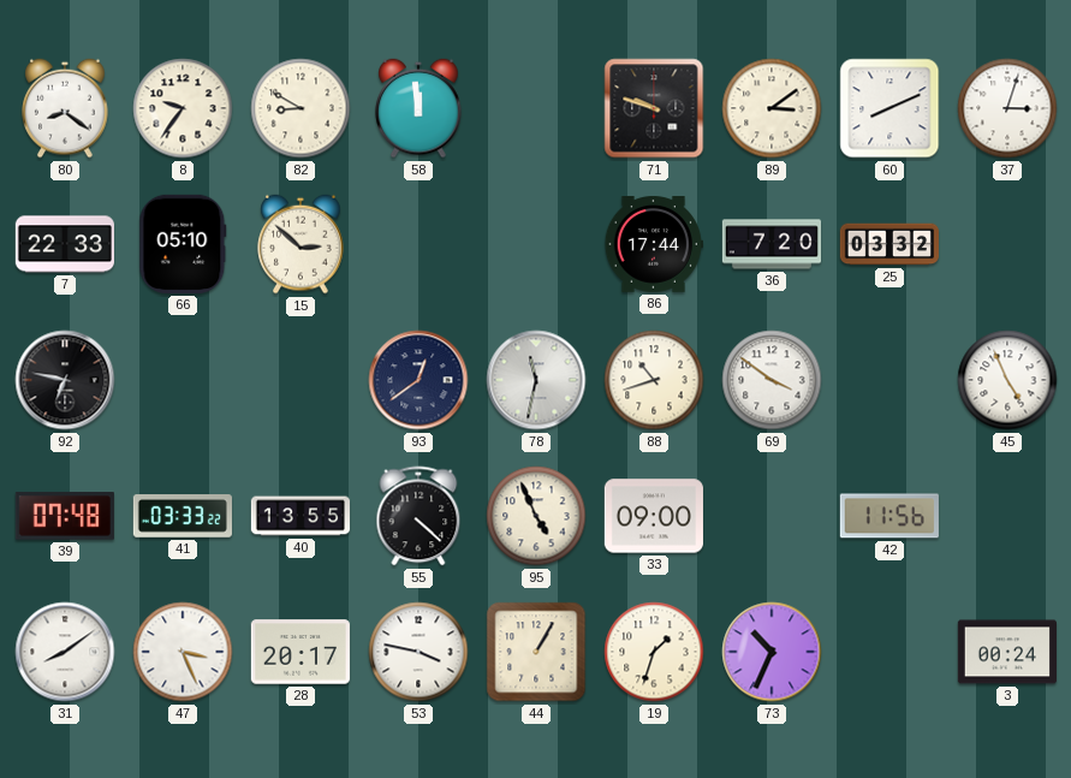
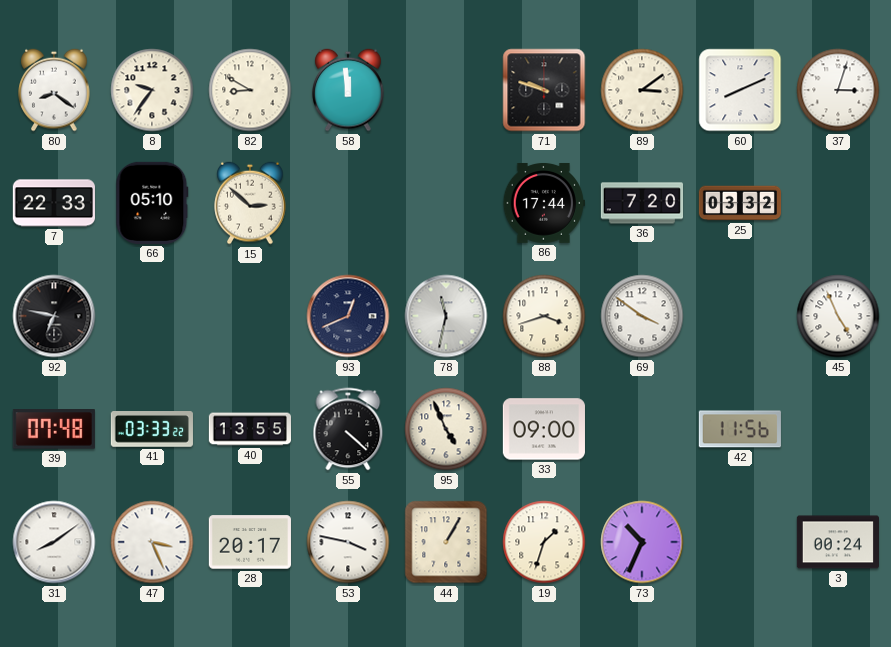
93: 12:39 -> 12:41 (348, 316)
88: 10:42 -> 3:42 (544, 316)
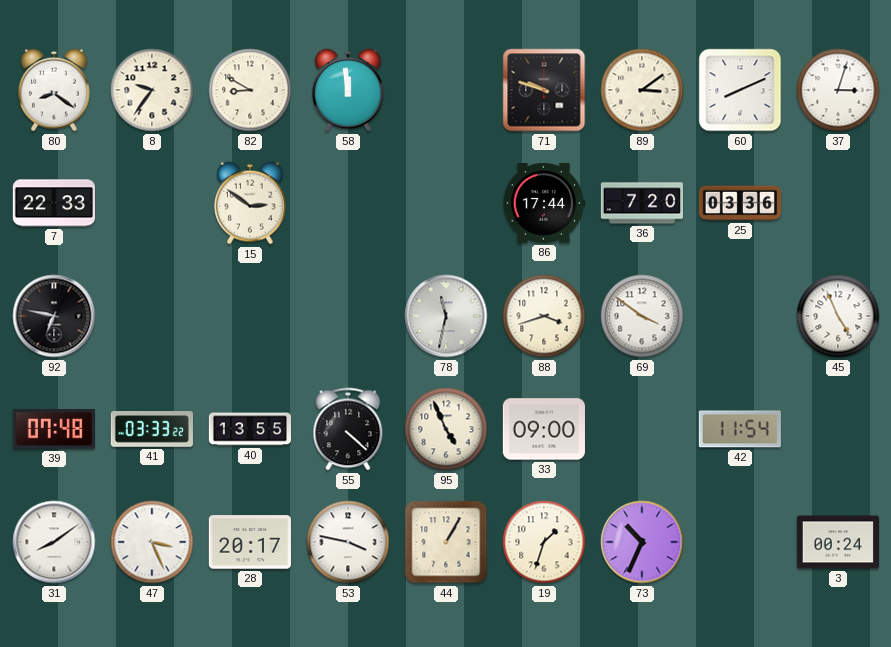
66: 05:10 -> none (152, 203)
15: 2:52 -> 2:51 (250, 203)
25: 03:32 -> 03:36 (739, 203)
93: 12:41 -> none (348, 316)
42: 11:56 -> 11:54 (740, 429)
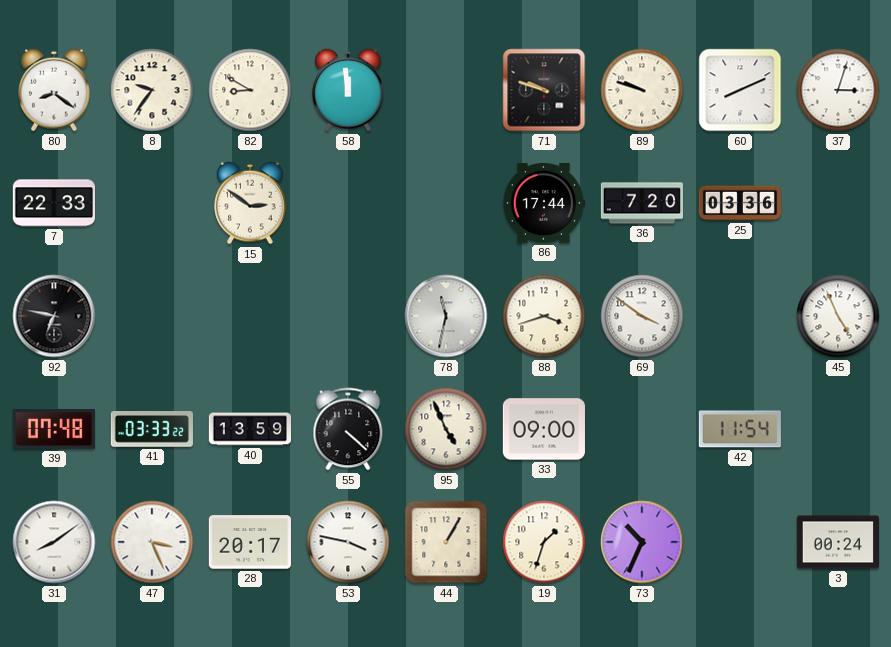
89: 3:09 -> 9:48 (642, 90)
40: 13:55 -> 13:59 (249, 429)
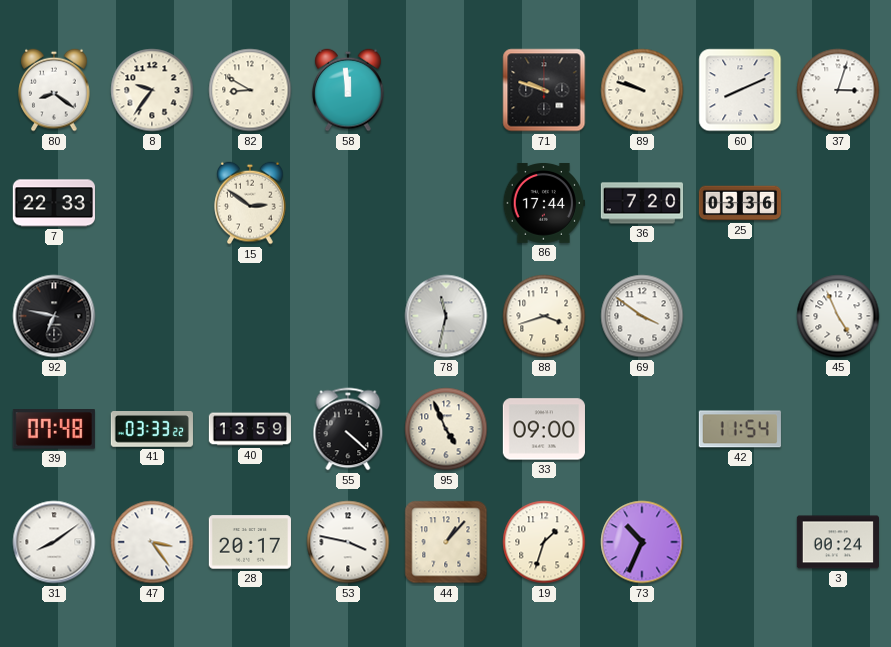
47: 3:26 -> 3:24 (152, 542)
44: 1:05 -> 1:07 (446, 542)
